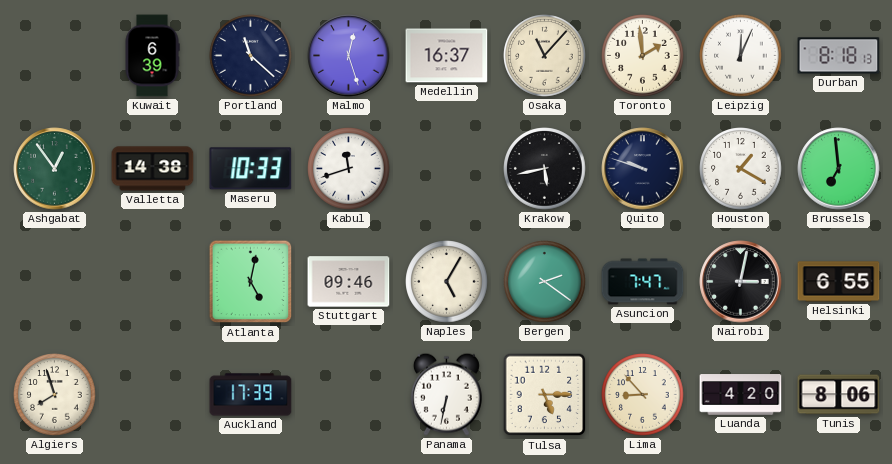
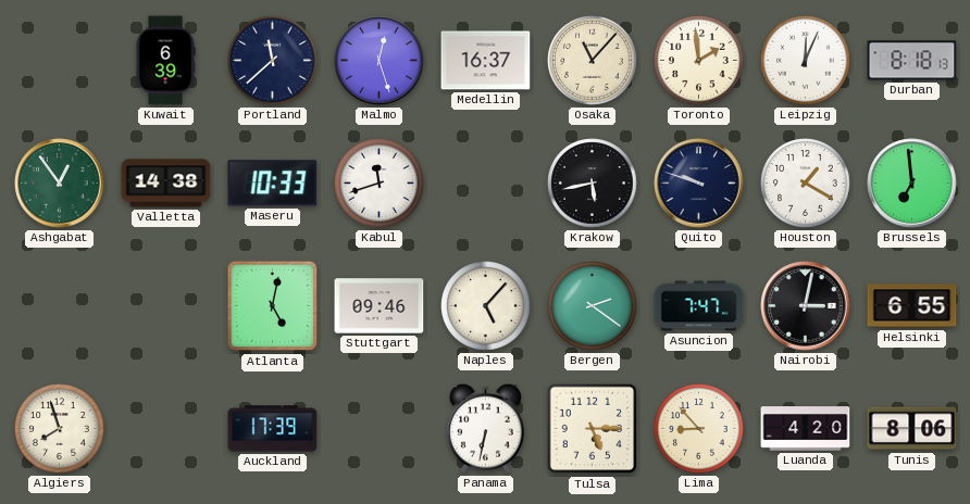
Portland: 11:22 -> 11:38 (273, 61)
Naples: 5:05 -> 5:07 (486, 306)
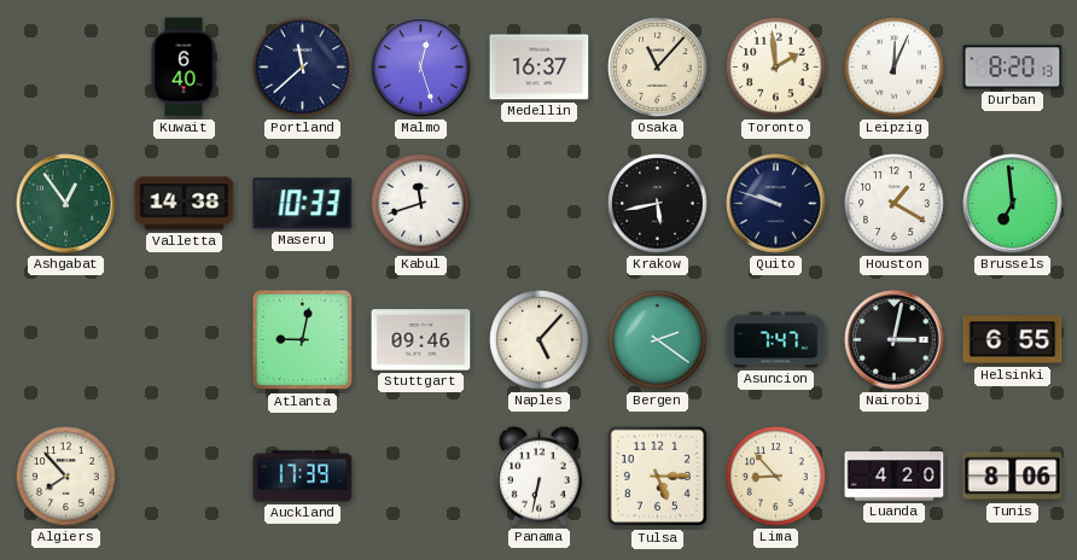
Kuwait: 6:39 -> 6:40 (184, 68)
Durban: 8:18 -> 8:20 (1013, 68)
Atlanta: 5:02 -> 9:02 (303, 340)
Algiers: 7:57 -> 7:53 (66, 477)
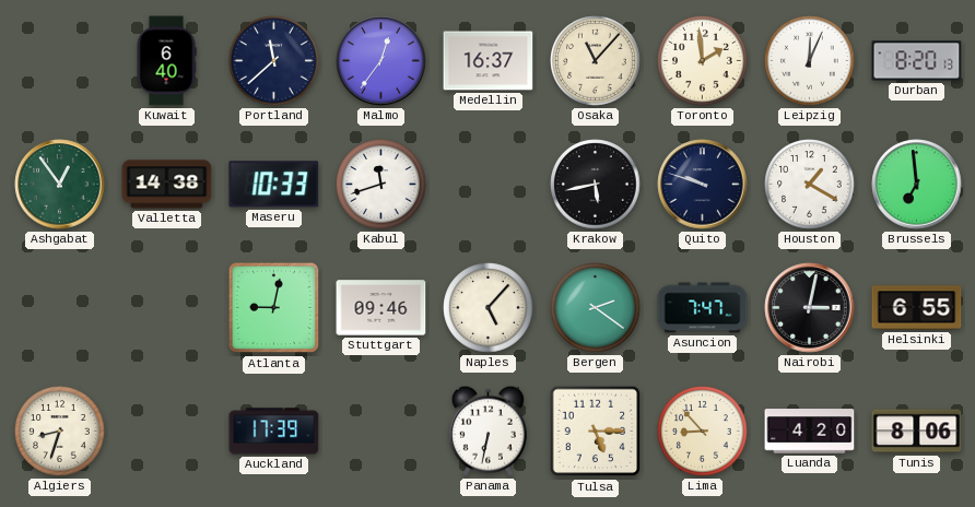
Malmo: 12:27 -> 12:36 (381, 61)
Algiers: 7:53 -> 8:33 (60, 432)
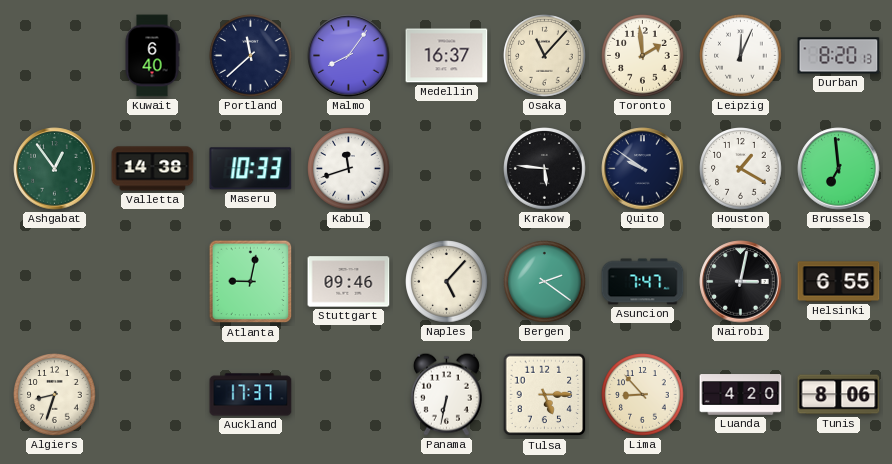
Malmo: 12:36 -> 8:06 (349, 56)
Krakow: 5:43 -> 5:46 (545, 169)
Quito: 9:48 -> 9:51 (643, 169)
Auckland: 17:39 -> 17:37 (251, 395)
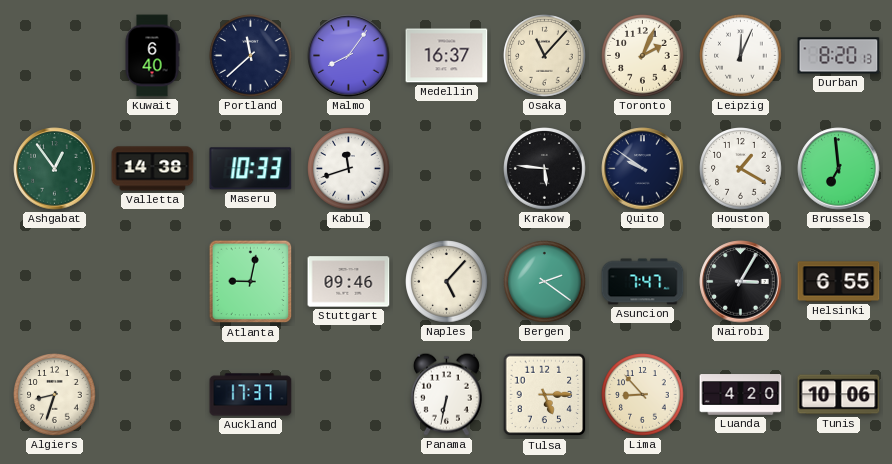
Toronto: 1:59 -> 2:04 (643, 56)
Nairobi: 3:02 -> 3:05 (741, 282)
Tunis: 8:06 -> 10:06 (839, 395)
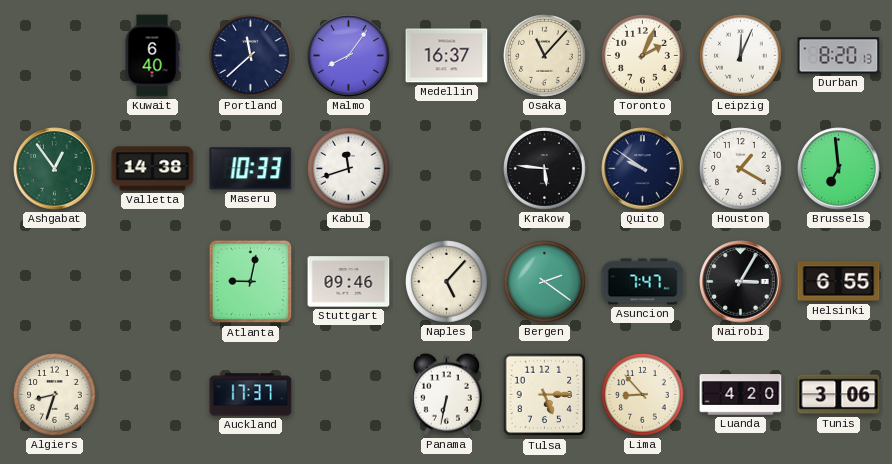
Tunis: 10:06 -> 3:06 (839, 395)
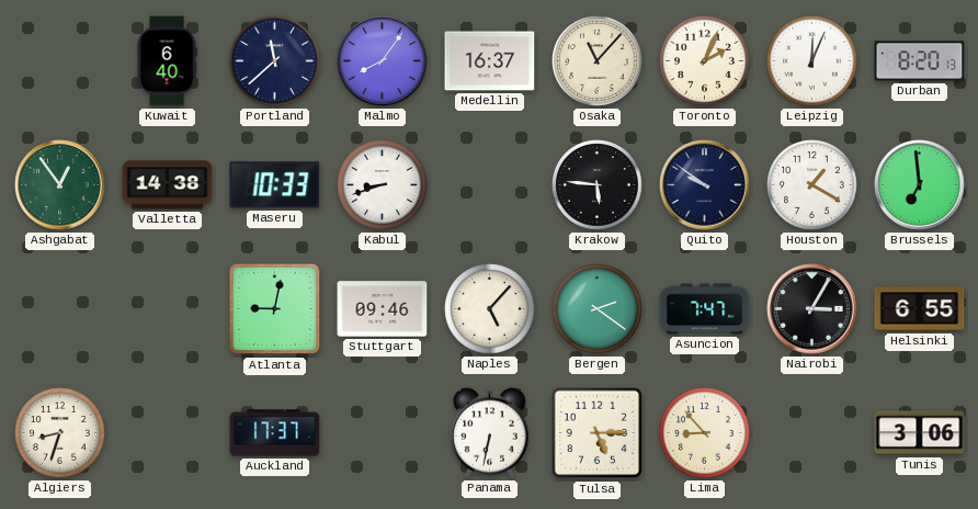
Kabul: 11:42 -> 8:42 (383, 185)
Luanda: 4:20 -> none (741, 395)
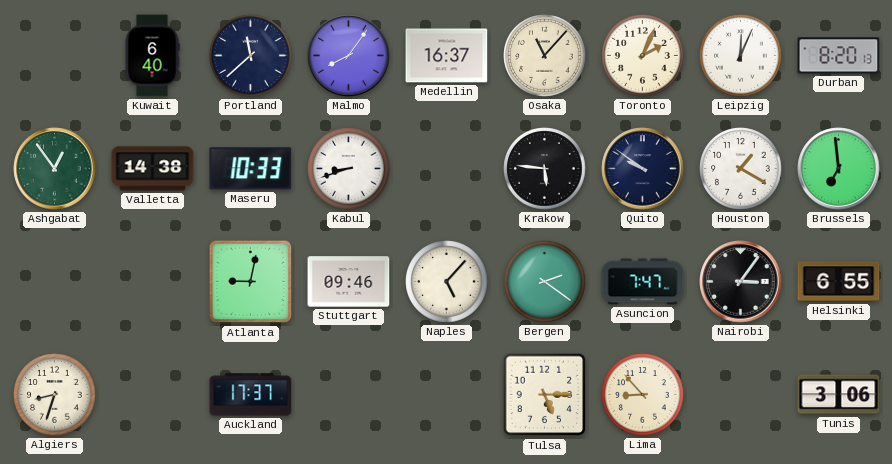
Nairobi: 3:05 -> 3:06 (741, 282)
Panama: 6:32 -> none (489, 432)
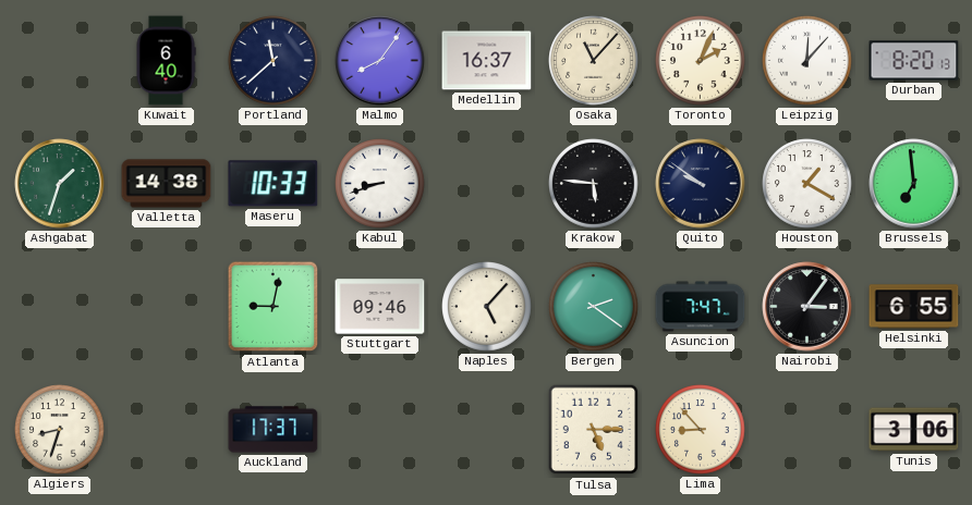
Leipzig: 12:04 -> 12:07 (807, 61)
Ashgabat: 12:54 -> 1:33 (60, 184)
